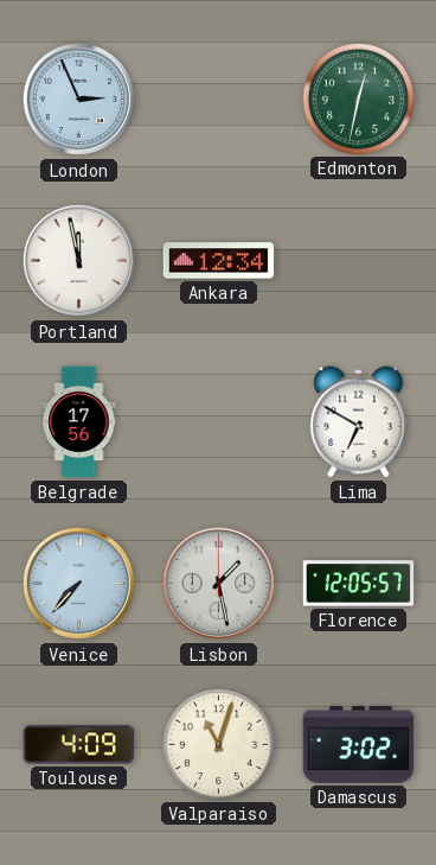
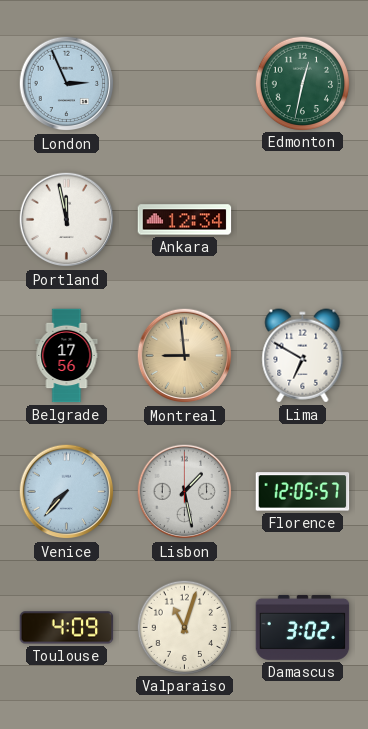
Montreal: none -> 8:59 (185, 356)
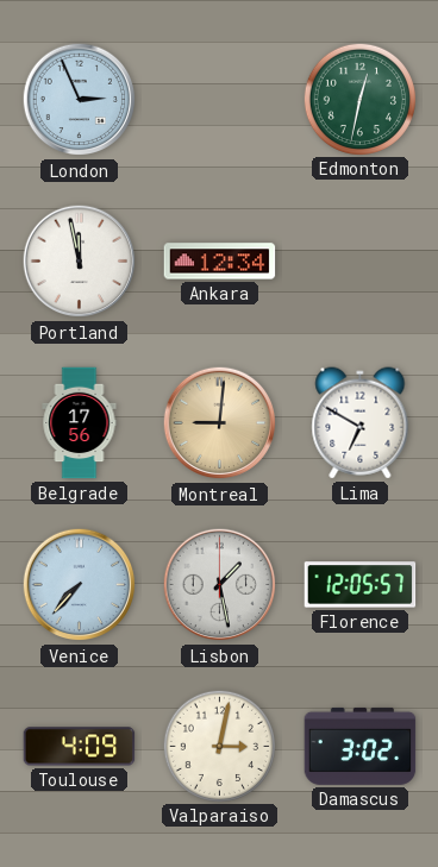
Montreal: 8:59 -> 9:01 (220, 423)
Valparaiso: 11:03 -> 3:02 (219, 746)
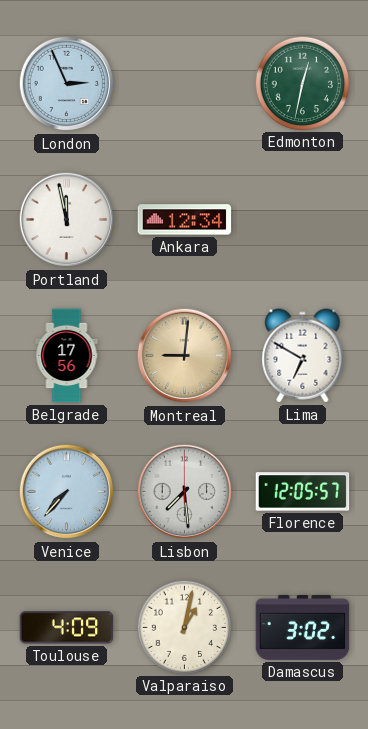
Lisbon: 1:28 -> 7:29 (185, 492)
Valparaiso: 3:02 -> 1:02 (184, 627)
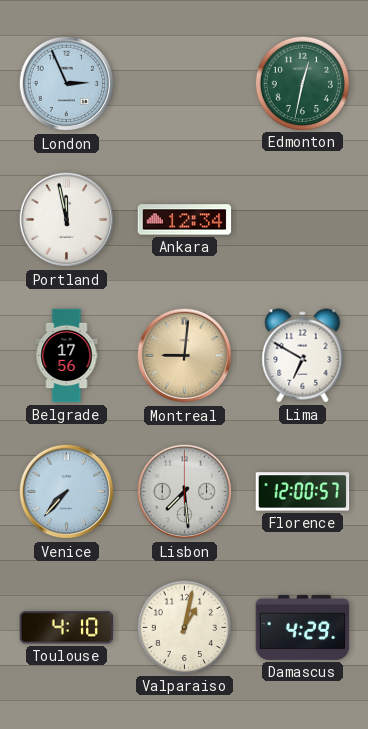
Florence: 12:05 -> 12:00 (303, 492)
Toulouse: 4:09 -> 4:10 (67, 628)
Damascus: 3:02 -> 4:29 (303, 627)
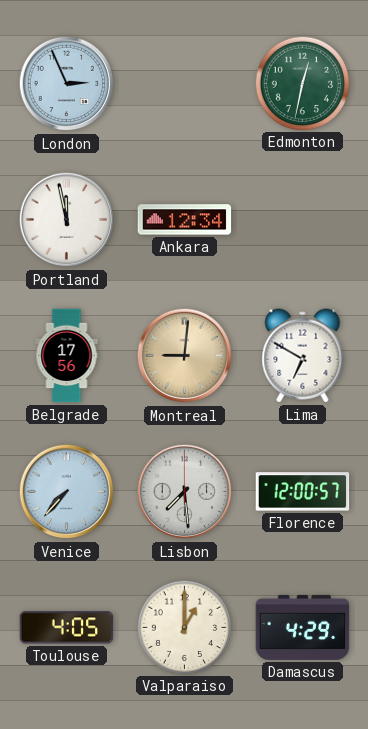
Toulouse: 4:10 -> 4:05 (67, 628)
Valparaiso: 1:02 -> 1:00 (184, 627)
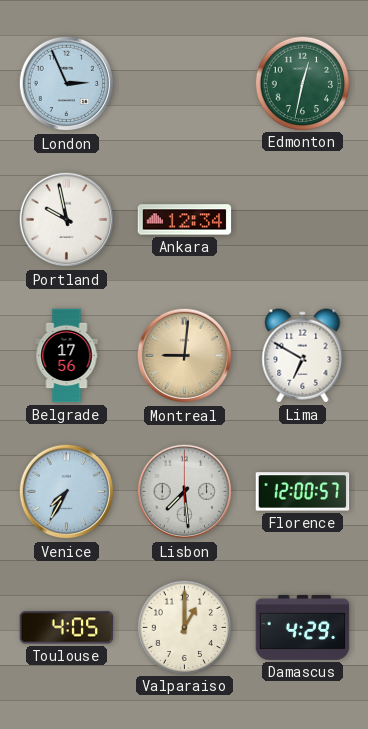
Portland: 11:58 -> 9:58 (67, 220)
Venice: 7:37 -> 7:35 (67, 492)
